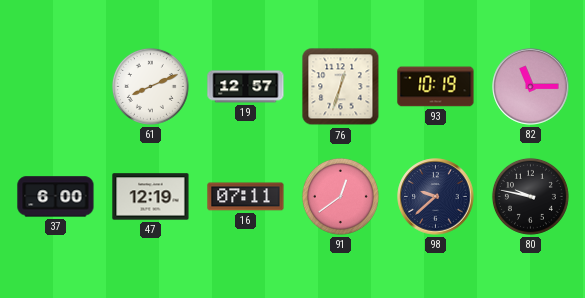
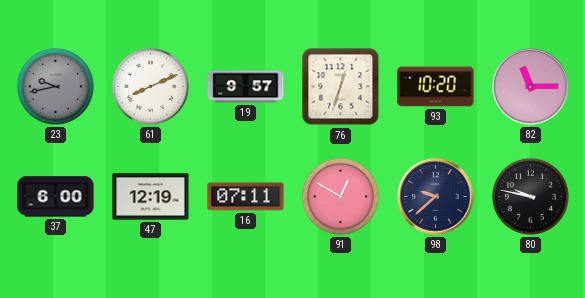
23: none -> 9:43 (55, 86)
19: 12:57 -> 9:57 (246, 87)
93: 10:19 -> 10:20 (436, 87)
91: 12:39 -> 12:50 (340, 196)
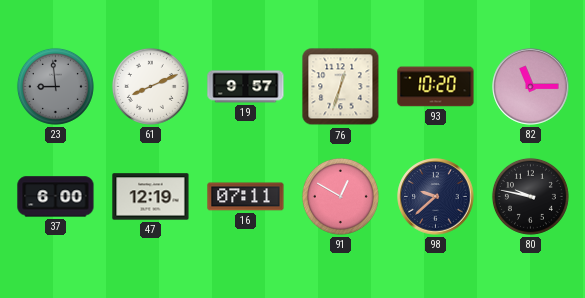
23: 9:43 -> 8:59 (55, 86)
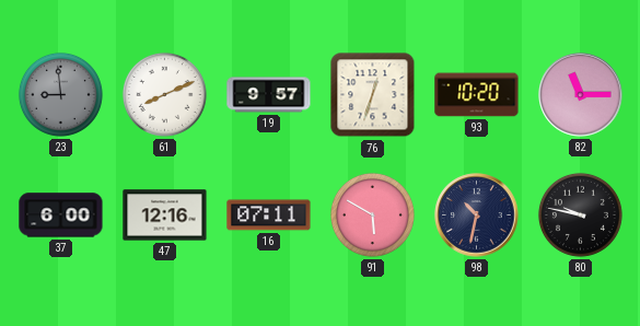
47: 12:19 -> 12:16 (165, 216)
91: 12:50 -> 5:50 (372, 214)
98: 9:38 -> 10:32 (477, 216)
